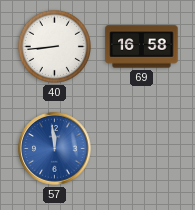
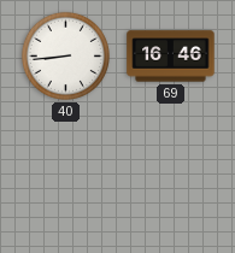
69: 16:58 -> 16:46 (171, 57)
57: 11:59 -> none (55, 149)
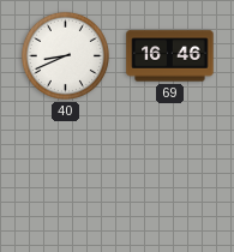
40: 8:44 -> 8:41 (65, 55)
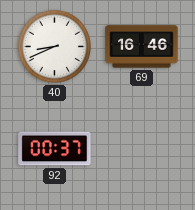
92: none -> 00:37 (55, 149)
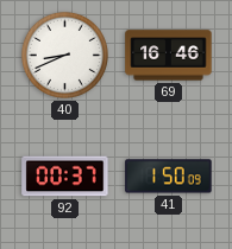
41: none -> 1:50 (169, 177)
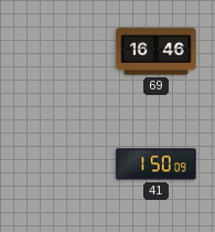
40: 8:41 -> none (64, 55)
92: 00:37 -> none (65, 177)
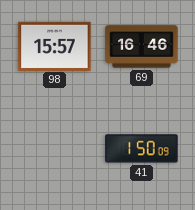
98: none -> 15:57 (55, 46)
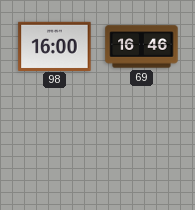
98: 15:57 -> 16:00 (55, 46)
41: 1:50 -> none (142, 149)
